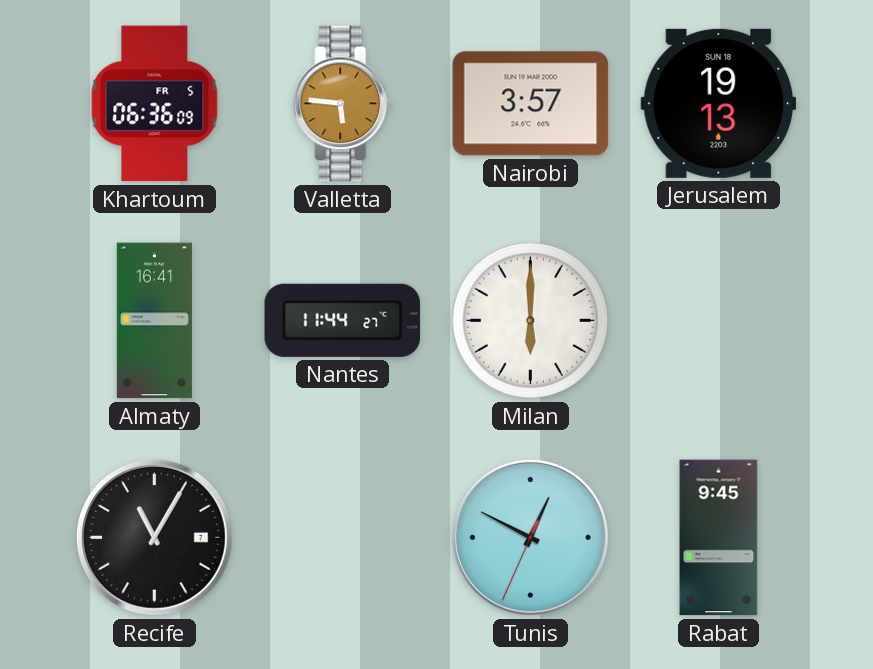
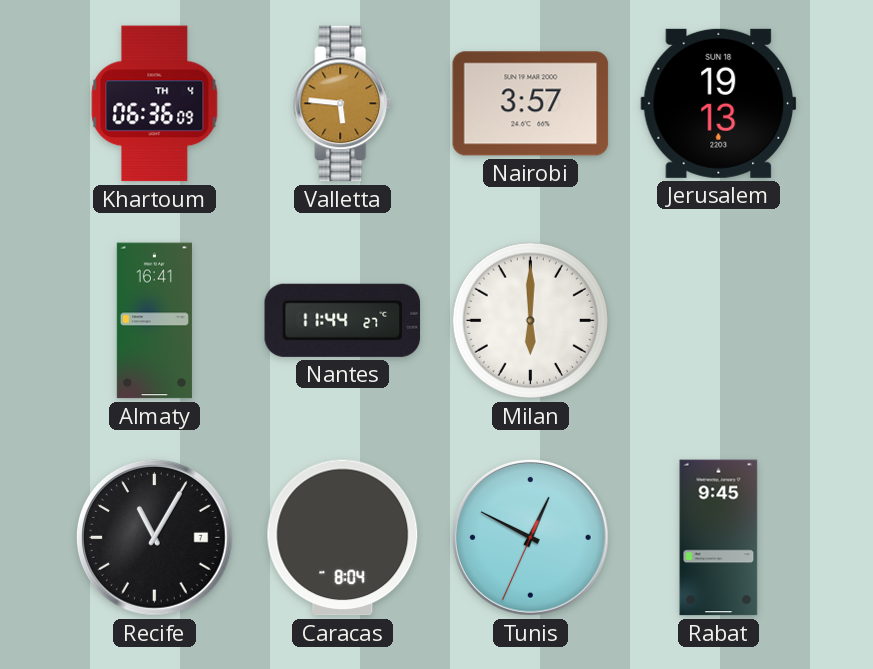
Khartoum date: FR 5 -> TH 4 (155, 104)
Caracas: none -> 8:04 (343, 538)
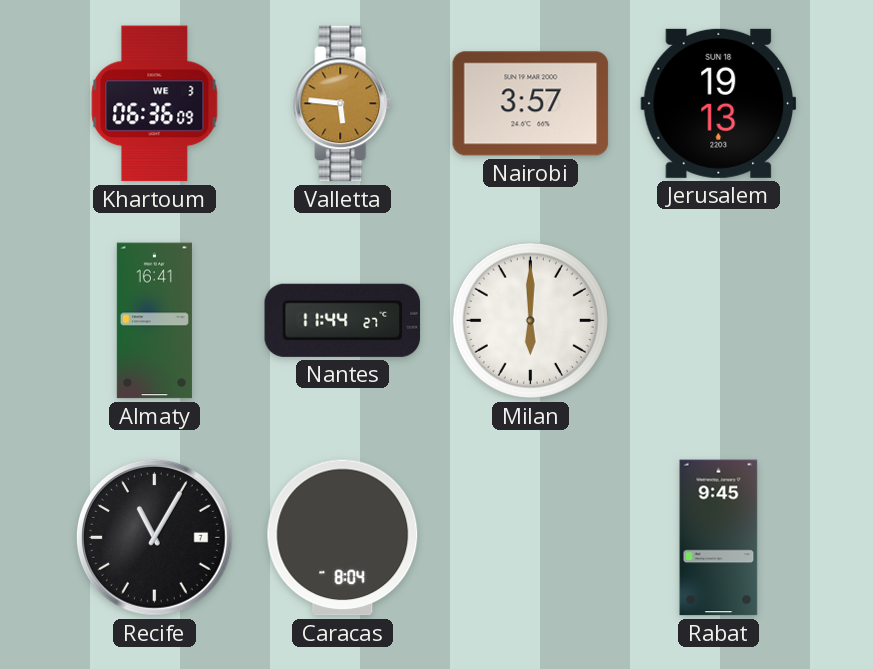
Khartoum date: TH 4 -> WE 3 (155, 104)
Tunis: 12:49 -> none (530, 537)
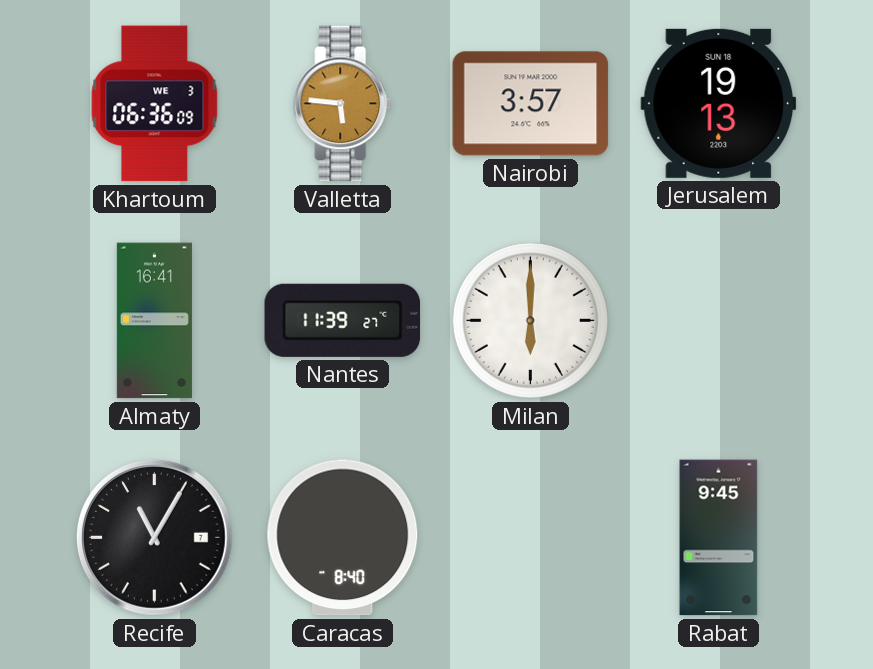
Nantes: 11:44 -> 11:39 (343, 320)
Caracas: 8:04 -> 8:40 (343, 538)
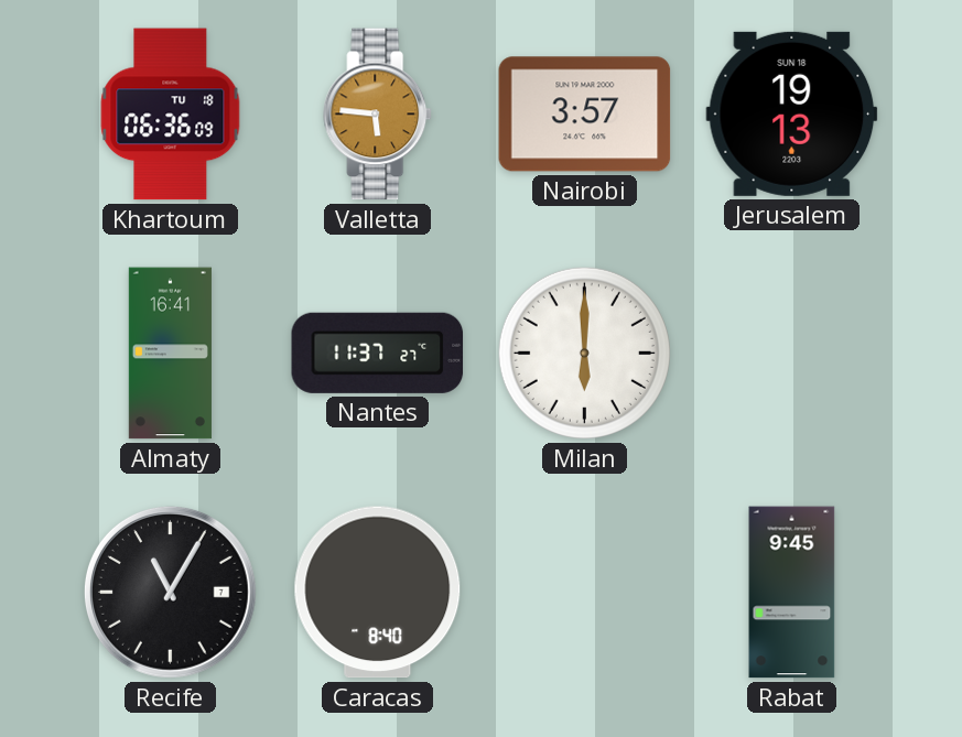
Khartoum date: WE 3 -> TU 18 (171, 115)
Nantes: 11:39 -> 11:37 (378, 353)
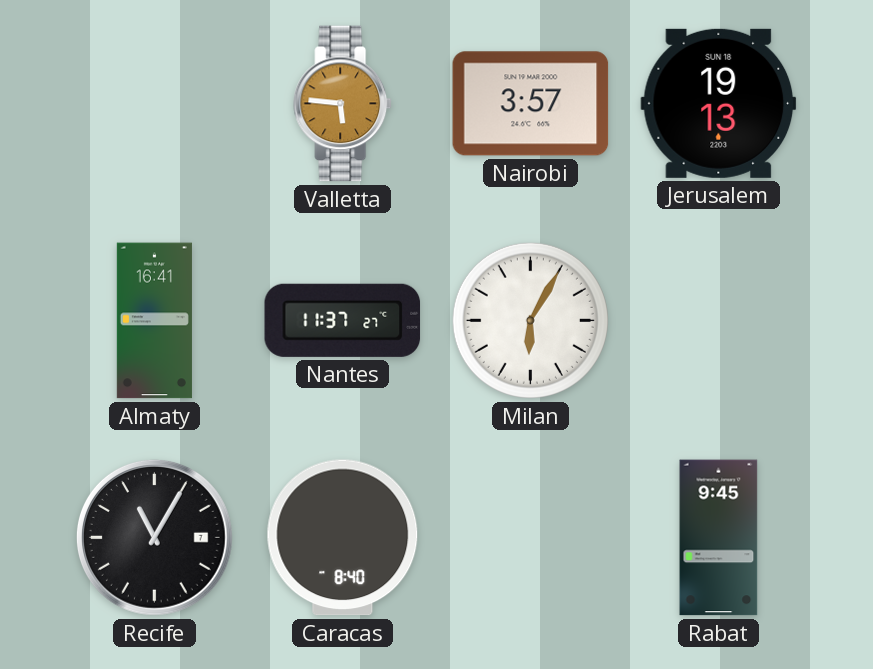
Khartoum: 06:36 -> none (171, 115)
Milan: 6:00 -> 6:05 (530, 320)
